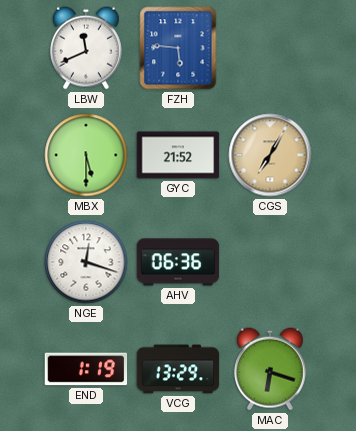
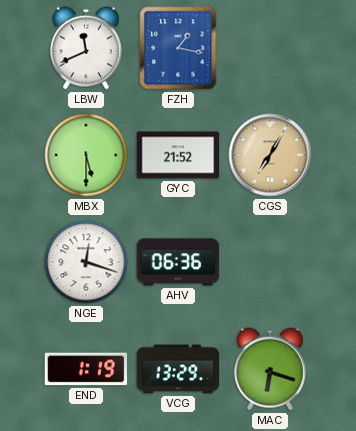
FZH: 5:46 -> 1:17 (178, 48)
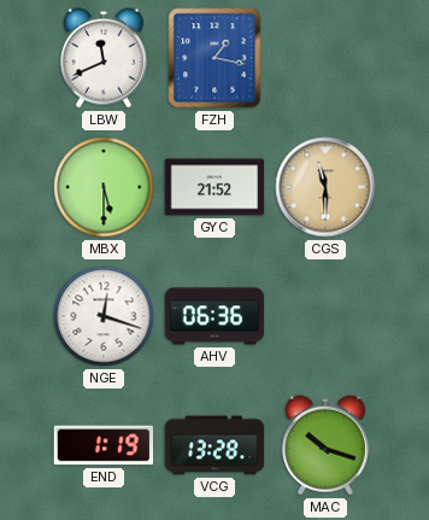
CGS: 7:05 -> 11:30 (325, 187)
VCG: 13:29 -> 13:28 (214, 445)
MAC: 6:18 -> 10:18 (325, 445)
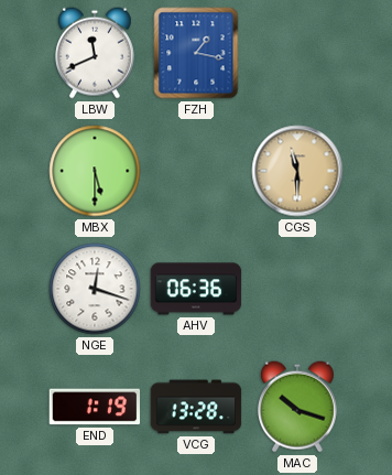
GYC: 21:52 -> none (214, 187)
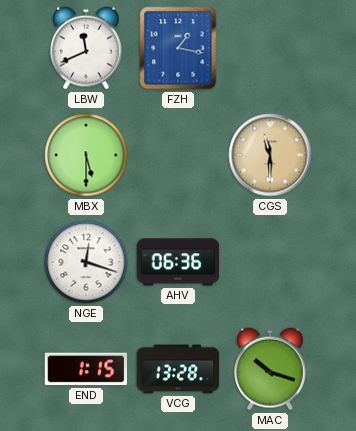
END: 1:19 -> 1:15 (86, 369)
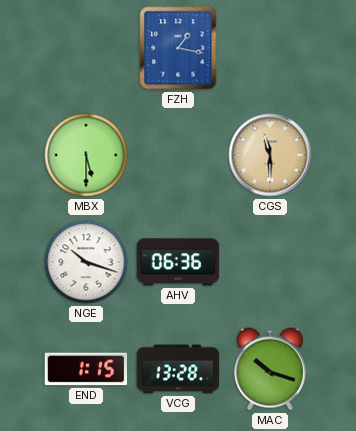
LBW: 11:41 -> none (86, 48)
NGE: 12:18 -> 10:18 (86, 262)
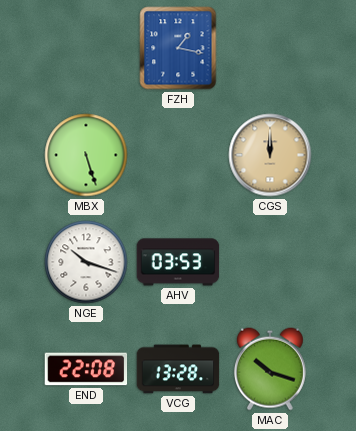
MBX: 5:30 -> 5:27 (86, 155)
CGS: 11:30 -> 12:00 (270, 155)
AHV: 06:36 -> 03:53 (178, 262)
END: 1:15 -> 22:08 (86, 369)
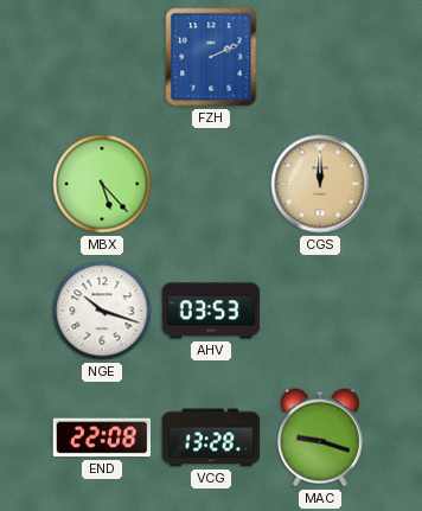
FZH: 1:17 -> 2:11 (211, 57)
MBX: 5:27 -> 5:23 (102, 184)
MAC: 10:18 -> 9:18 (320, 437)
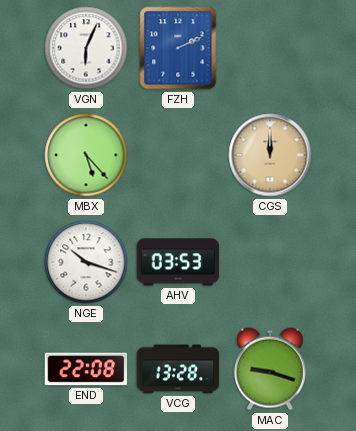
VGN: none -> 6:04 (86, 48)
